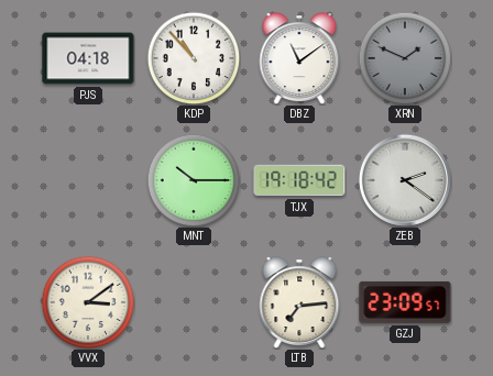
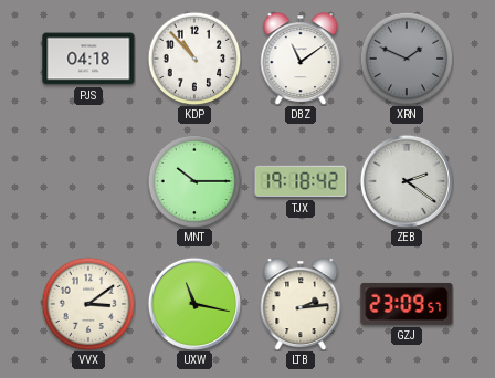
UXW: none -> 11:17 (193, 304)
LTB: 7:14 -> 2:14 (301, 304)
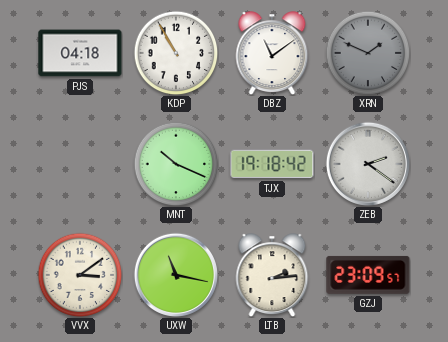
KDP: 10:53 -> 10:55 (176, 53)
MNT: 10:15 -> 10:19 (176, 164)
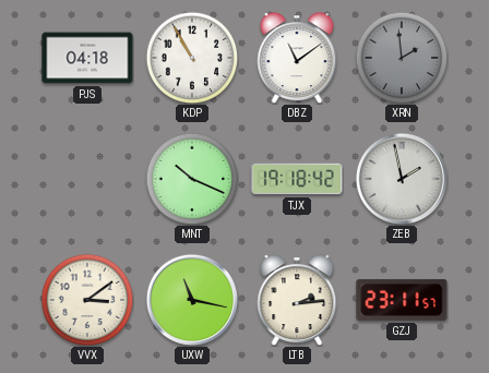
XRN: 1:49 -> 1:59 (402, 58)
ZEB: 2:21 -> 1:58 (401, 179)
GZJ: 23:09 -> 23:11 (402, 300)
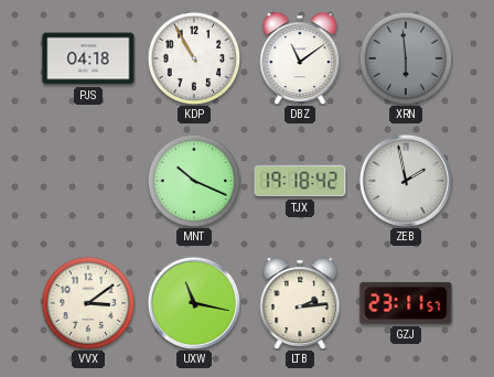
XRN: 1:59 -> 5:59 (406, 58)
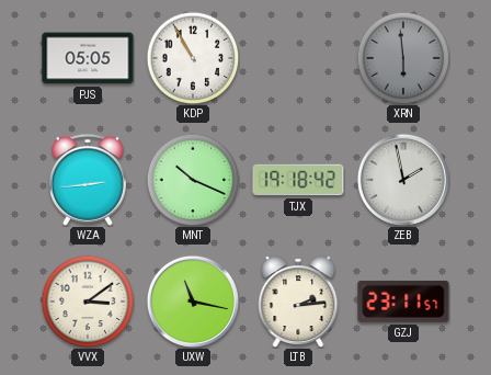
PJS: 04:18 -> 05:05 (88, 58)
DBZ: 11:09 -> none (300, 58)
WZA: none -> 2:44 (88, 180)
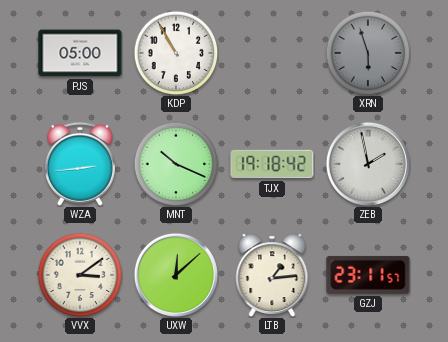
PJS: 05:05 -> 05:00 (80, 53)
XRN: 5:59 -> 5:57 (368, 53)
UXW: 11:17 -> 12:08 (175, 275)
LTB: 2:14 -> 1:14 (272, 275)
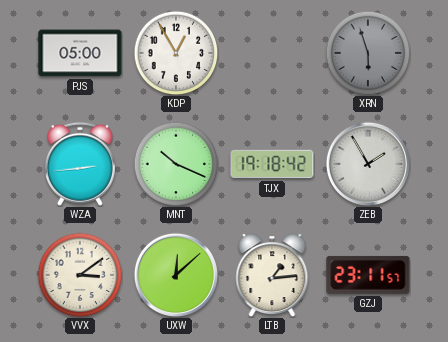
KDP: 10:55 -> 12:55 (176, 53)
ZEB: 1:58 -> 1:55 (367, 164)
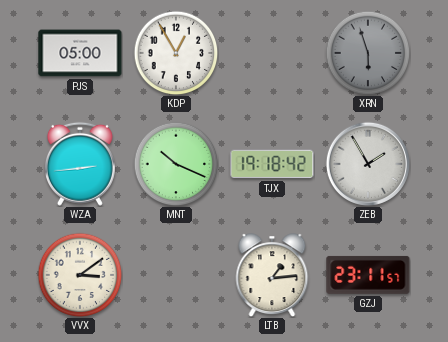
UXW: 12:08 -> none (175, 275)
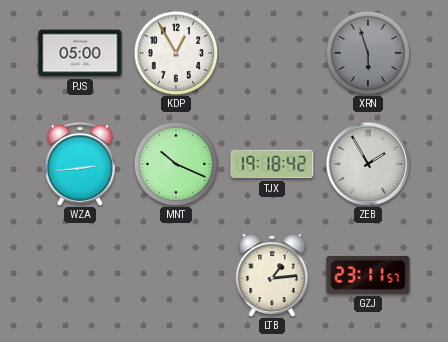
VVX: 3:09 -> none (80, 275)
